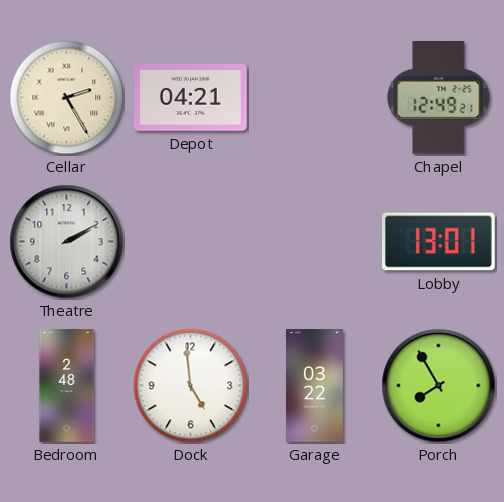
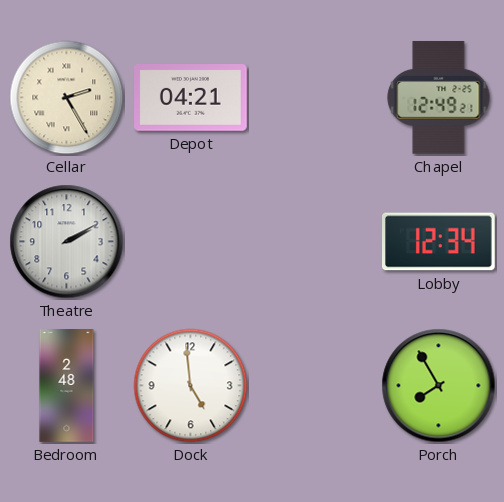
Lobby: 13:01 -> 12:34 (439, 242)
Garage: 03:22 -> none (315, 386)
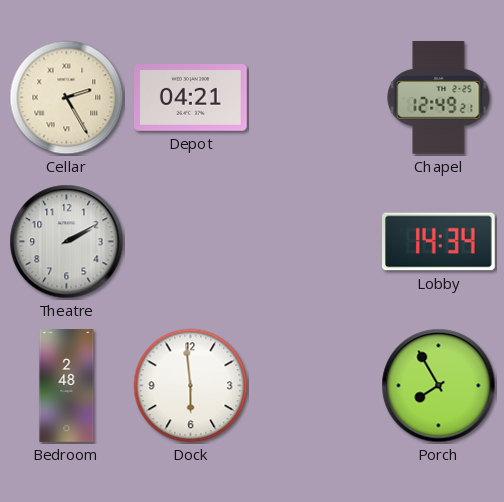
Lobby: 12:34 -> 14:34 (439, 242)
Dock: 4:59 -> 5:59 (191, 386)
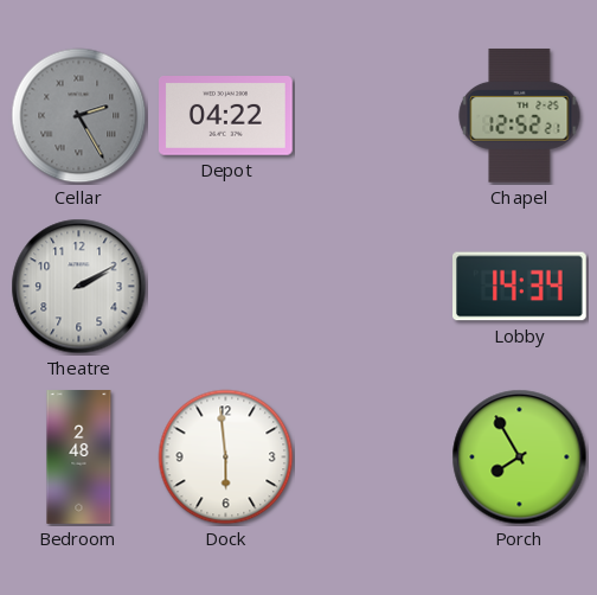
Cellar dial: cream -> grey (79, 116)
Depot: 04:21 -> 04:22 (226, 116)
Chapel: 12:49 -> 12:52 (520, 116)
